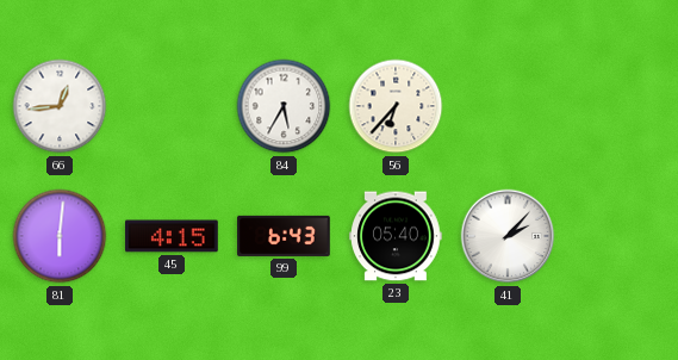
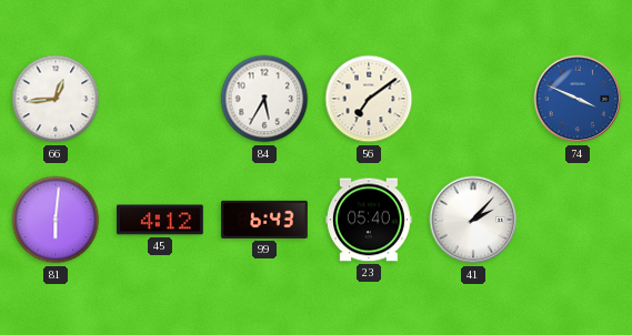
56: 6:37 -> 7:09 (369, 99)
74: none -> 3:49 (578, 99)
45: 4:15 -> 4:12 (161, 220)
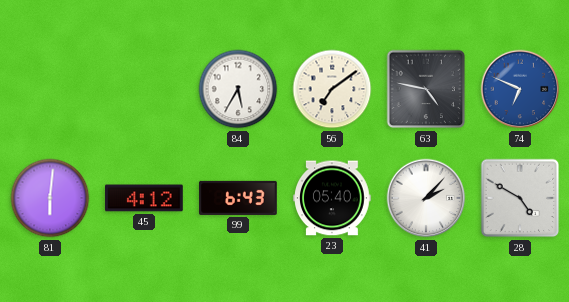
66: 12:44 -> none (56, 99)
63: none -> 4:47 (426, 89)
74: 3:49 -> 6:49 (520, 89)
28: none -> 4:50 (520, 198)
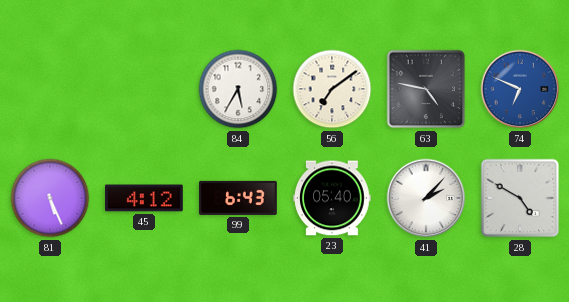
81: 6:01 -> 5:26 (50, 198)
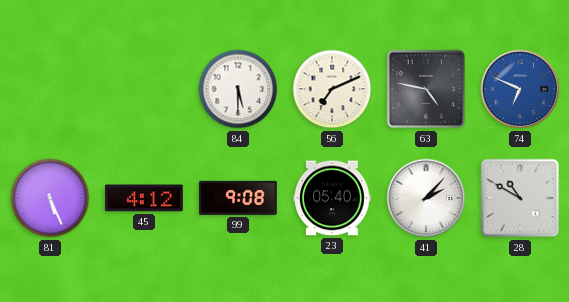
84: 5:35 -> 5:30 (238, 89)
56: 7:09 -> 7:11 (332, 89)
99: 6:43 -> 9:08 (238, 198)
28: 4:50 -> 10:50 (520, 198)
